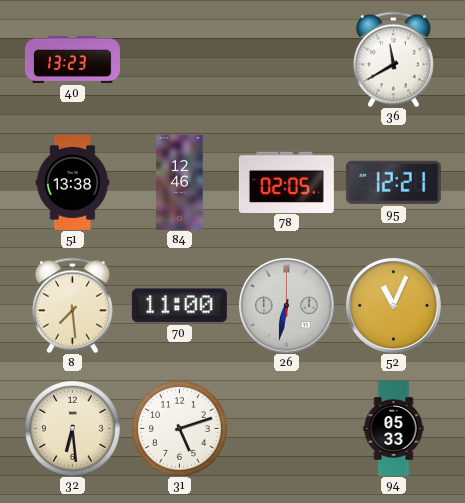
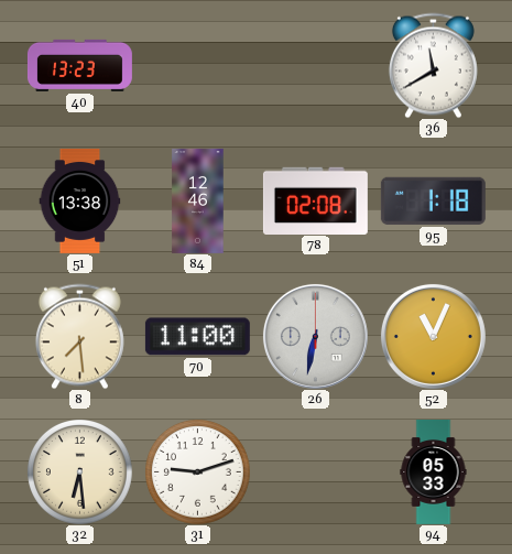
78: 02:05 -> 02:08 (315, 200)
95: 12:21 -> 1:18 (433, 200)
31: 5:12 -> 9:12 (198, 472)
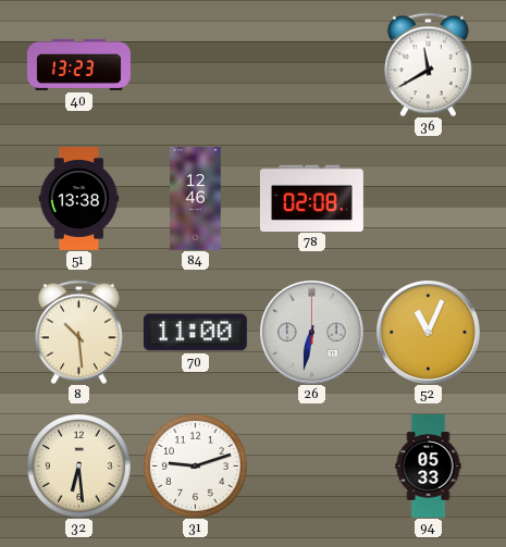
95: 1:18 -> none (433, 200)
8: 7:29 -> 10:29 (78, 332)
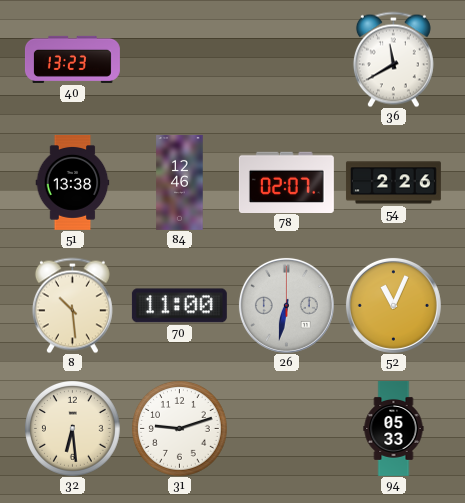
78: 02:08 -> 02:07 (286, 182)
54: none -> 2:26 (393, 183)
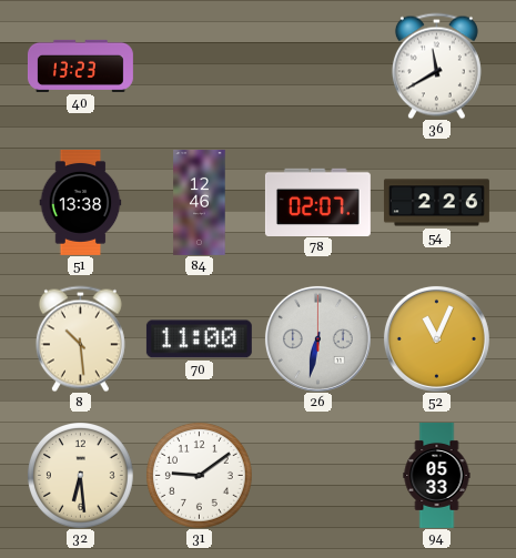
31: 9:12 -> 9:09 (200, 476)
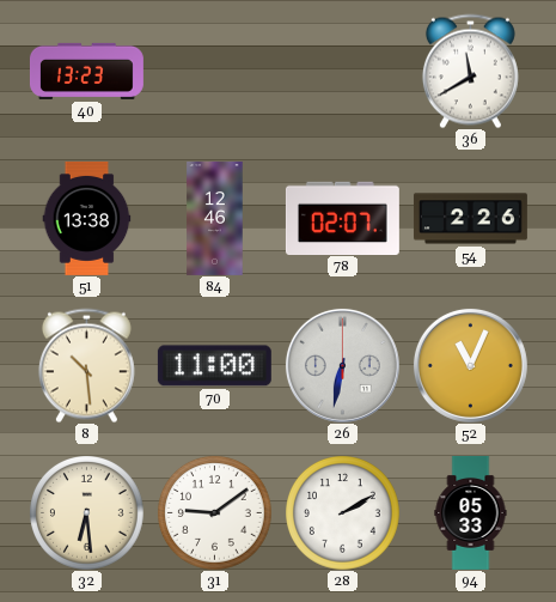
28: none -> 2:10 (343, 513)
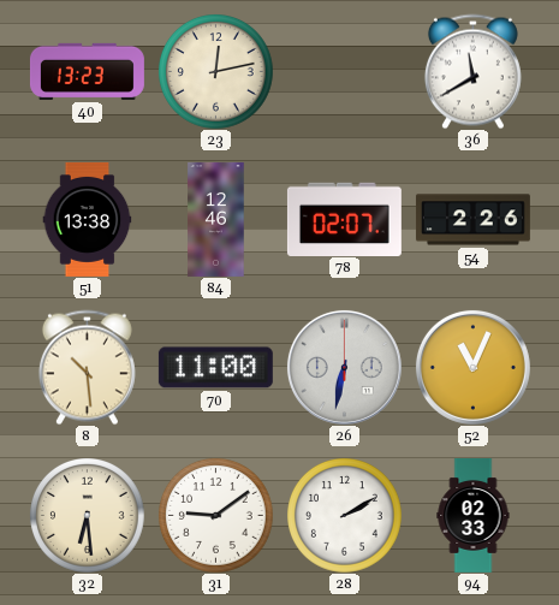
23: none -> 12:13 (216, 72)
94: 05:33 -> 02:33 (474, 516)
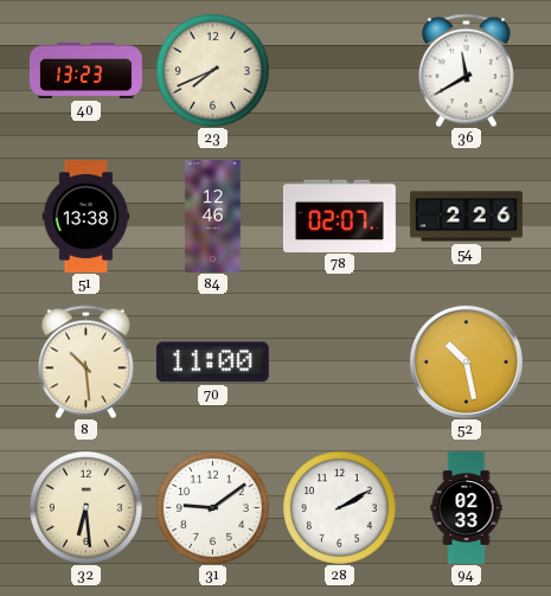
23: 12:13 -> 7:41 (213, 71)
26: 6:32 -> none (344, 367)
52: 11:04 -> 10:28 (466, 361)
